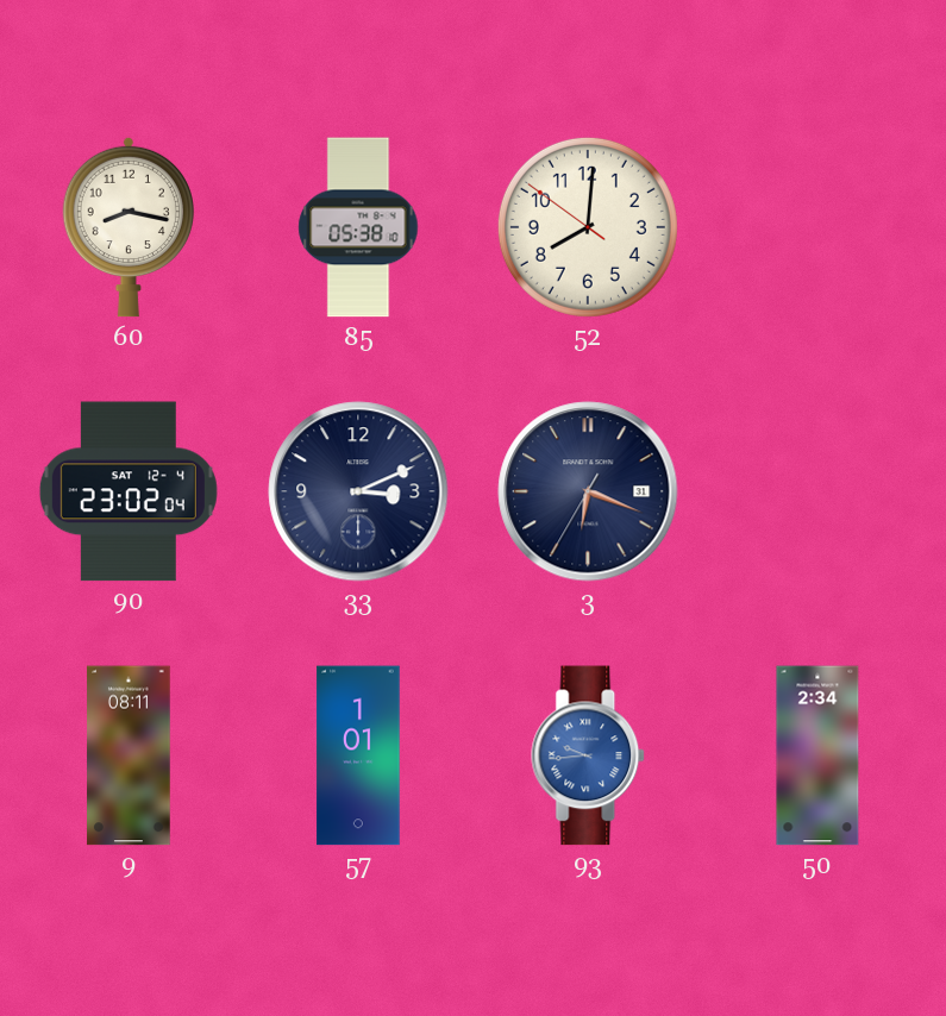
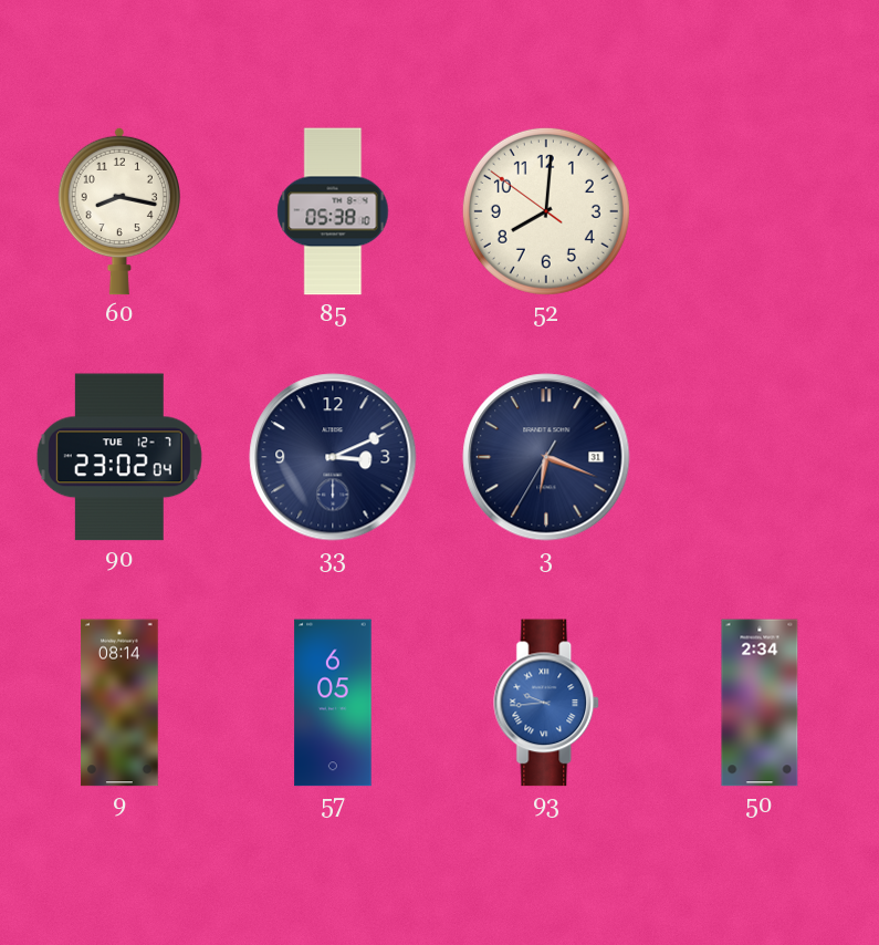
90 date: SAT 12-4 -> TUE 12-7 (119, 457)
9: 08:11 -> 08:14 (119, 703)
57: 1:01 -> 6:05 (333, 703)
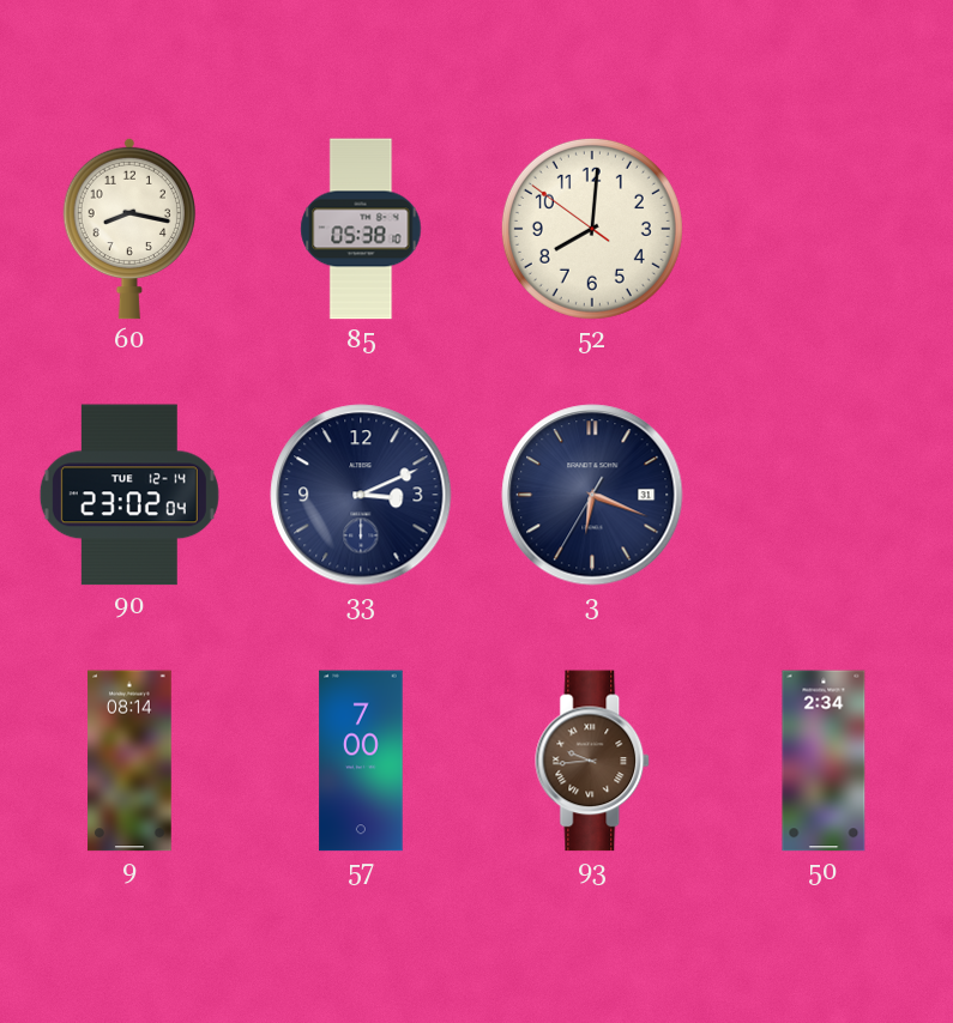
90 date: TUE 12-7 -> TUE 12-14 (129, 495)
57: 6:05 -> 7:00 (361, 761)
93 dial: blue -> brown (593, 761)
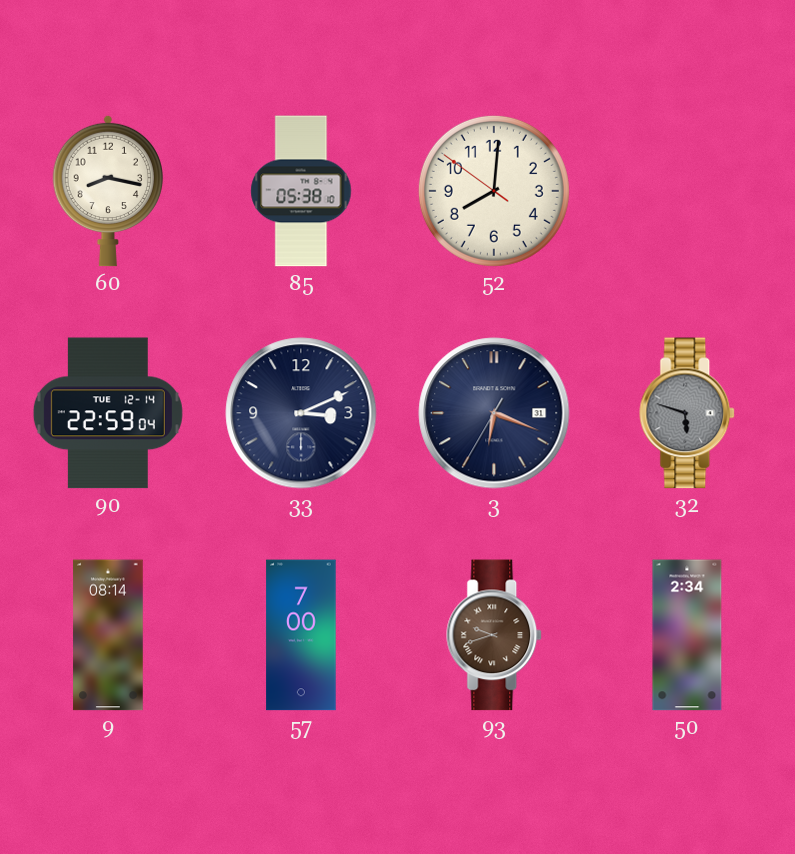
90: 23:02 -> 22:59 (108, 413)
32: none -> 5:48 (688, 413)
93: 9:44 -> 9:42 (495, 635)
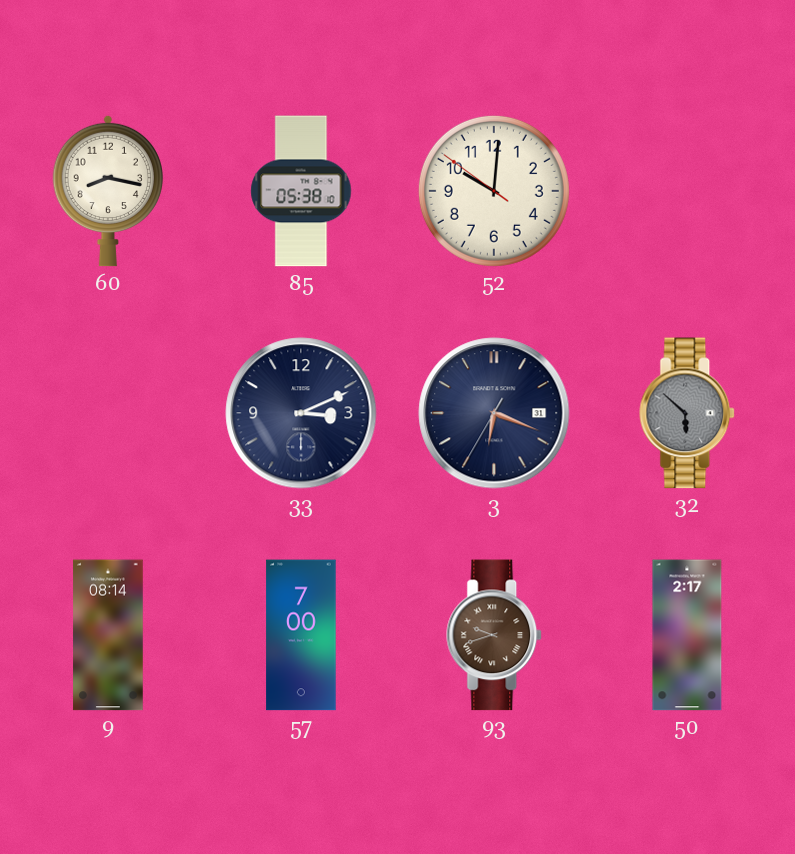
52: 8:00 -> 10:00 (494, 191)
90: 22:59 -> none (108, 413)
32: 5:48 -> 5:52 (688, 413)
50: 2:34 -> 2:17 (687, 635)
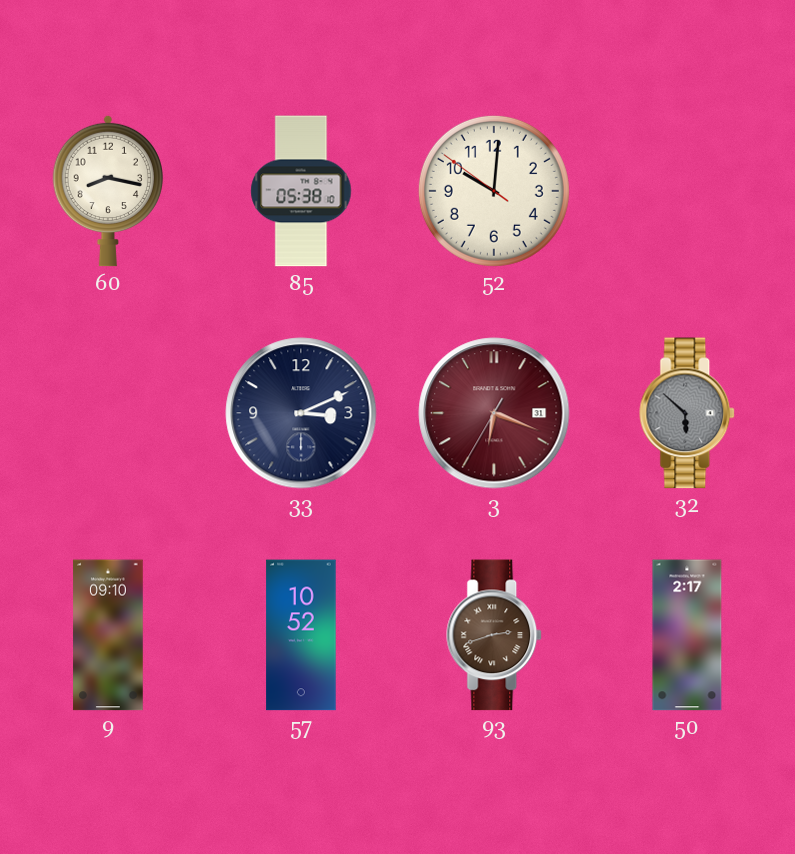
3 dial: navy -> burgundy (494, 413)
9: 08:14 -> 09:10 (108, 635)
57: 7:00 -> 10:52 (301, 635)
93: 9:42 -> 2:42 (495, 635)
